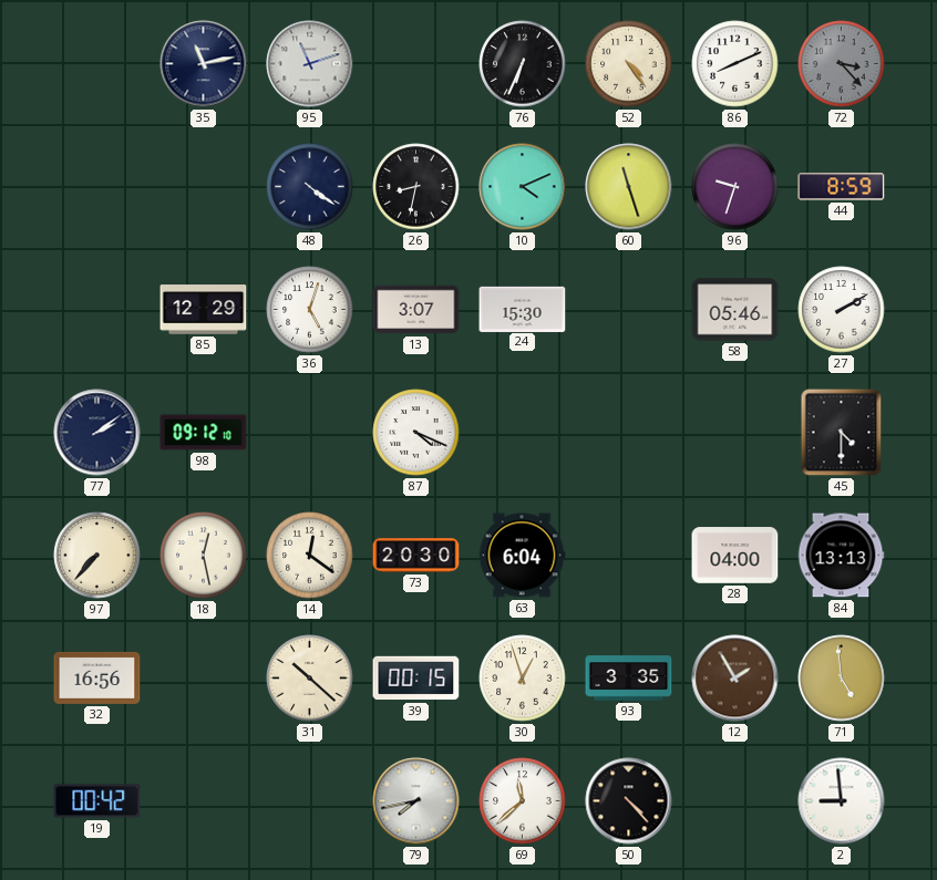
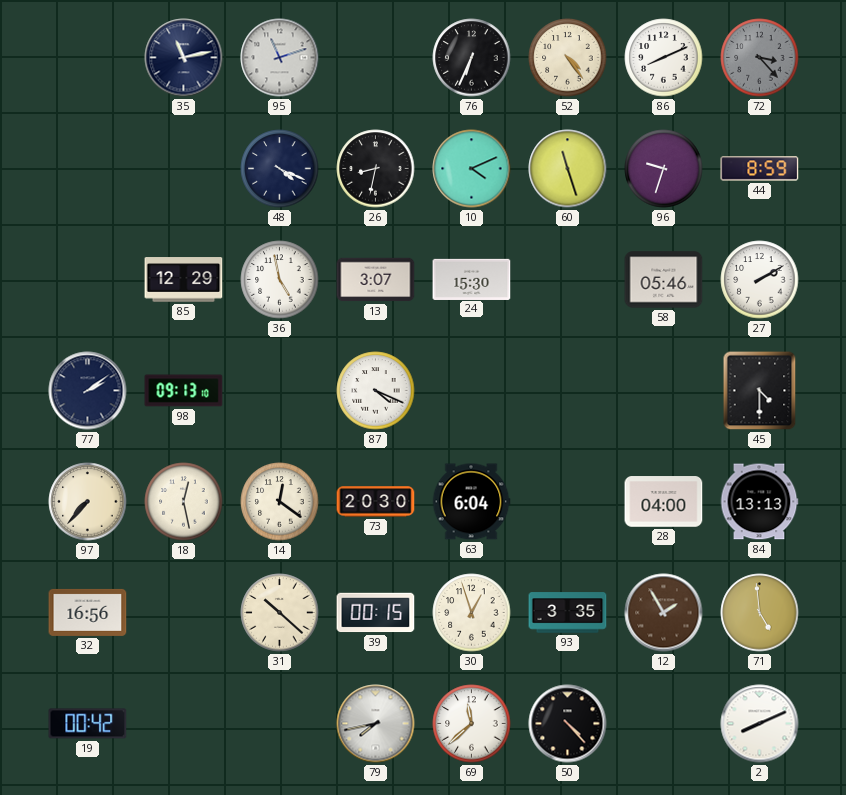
48: 4:21 -> 4:19 (280, 169)
36: 5:03 -> 4:58 (280, 280)
98: 09:12 -> 09:13 (184, 391)
2: 8:59 -> 8:11 (760, 724)
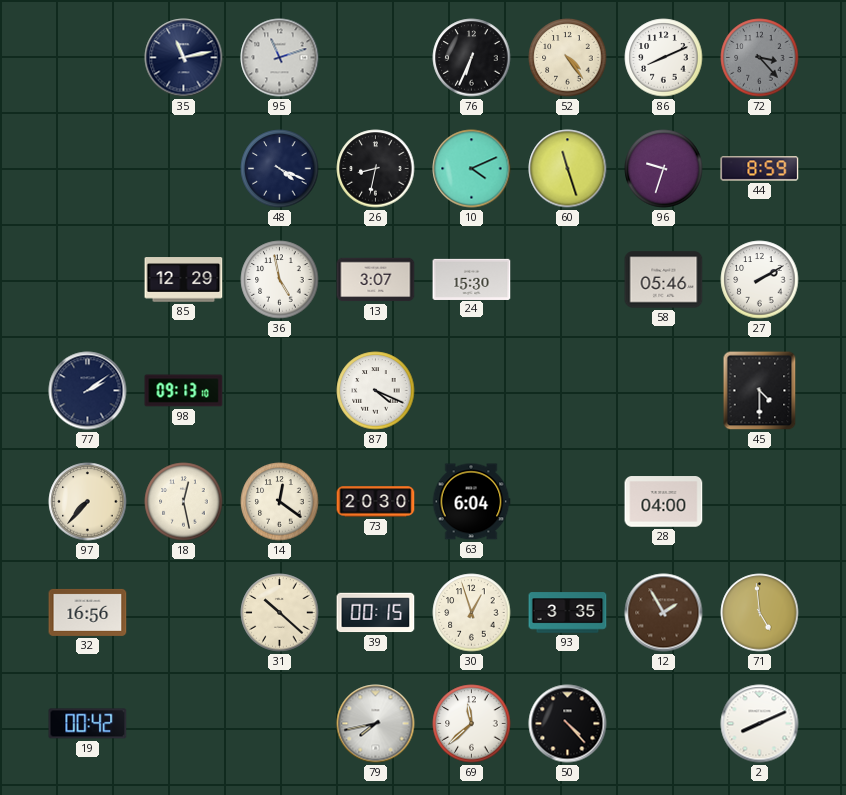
84: 13:13 -> none (759, 502)
